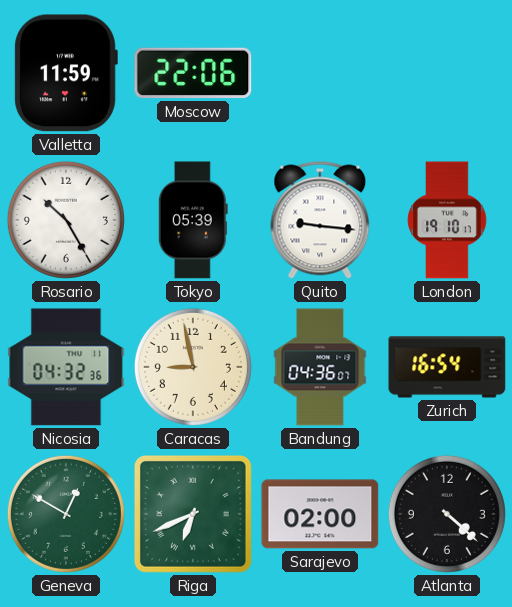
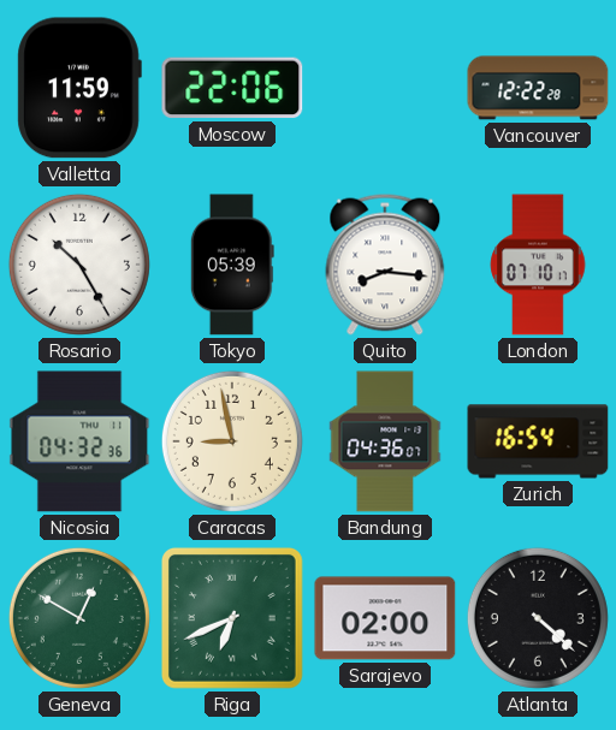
Vancouver: none -> 12:22 (538, 88)
Quito: 9:16 -> 8:16 (385, 265)
London: 19:10 -> 07:10 (538, 265)
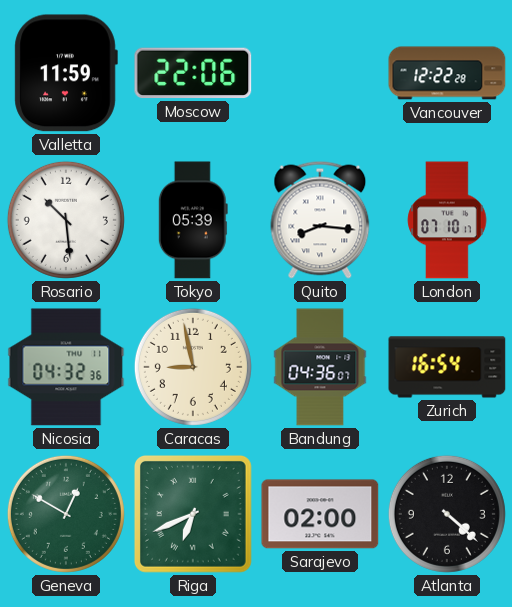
Rosario: 10:25 -> 10:29 (66, 220)
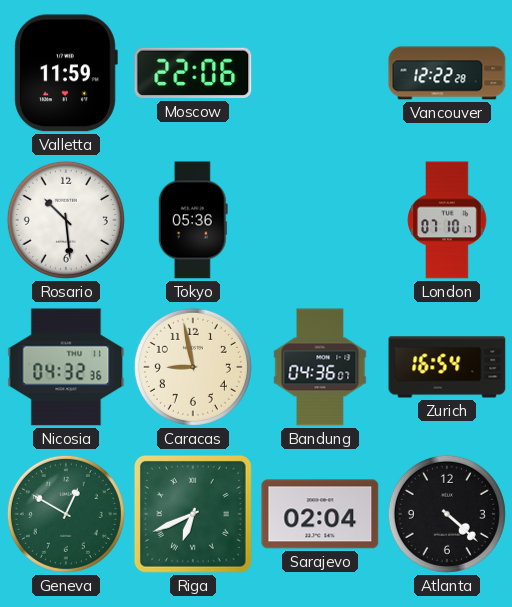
Tokyo: 05:39 -> 05:36 (193, 220)
Quito: 8:16 -> none (320, 220)
Sarajevo: 02:00 -> 02:04 (320, 514)
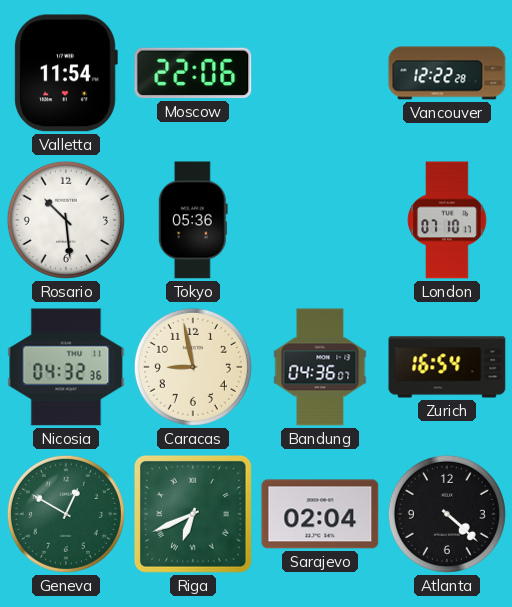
Valletta: 11:59 -> 11:54 (66, 73)
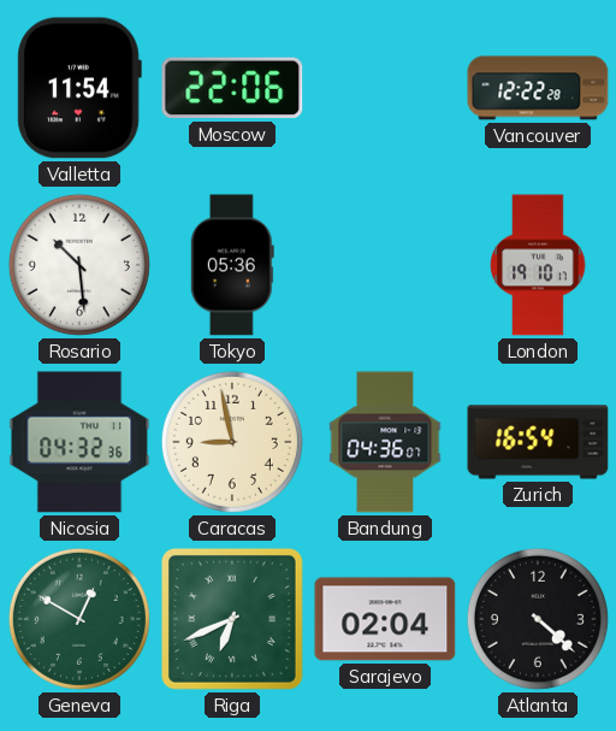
London: 07:10 -> 19:10 (538, 265)
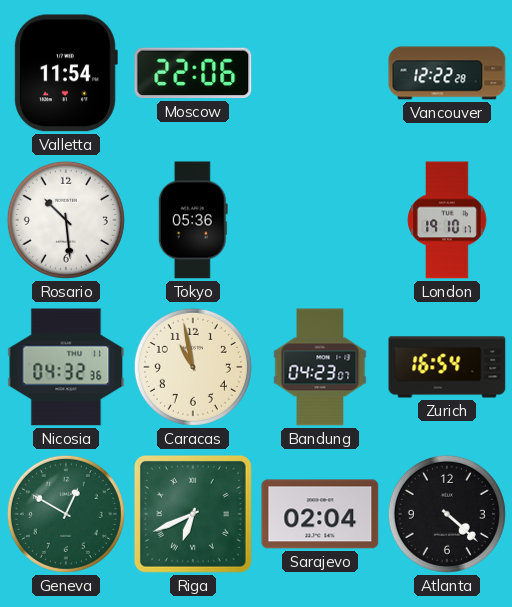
Caracas: 8:58 -> 10:58 (193, 367)
Bandung: 04:36 -> 04:23 (320, 367)
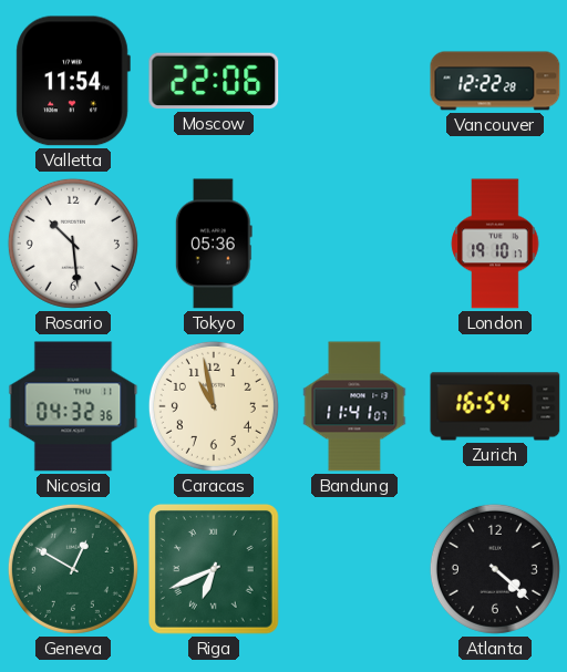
Bandung: 04:23 -> 11:41 (354, 406)
Sarajevo: 02:04 -> none (320, 514)
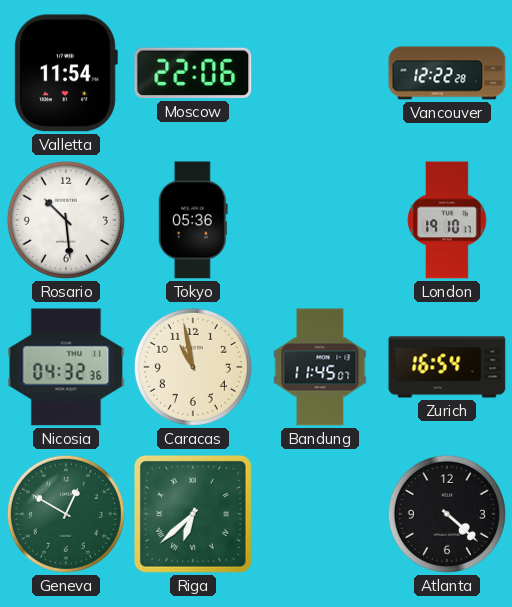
Bandung: 11:41 -> 11:45 (320, 367)
Riga: 6:41 -> 6:38 (193, 514)
